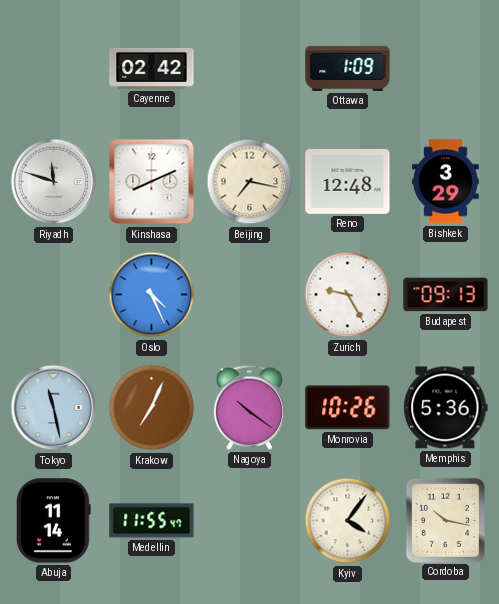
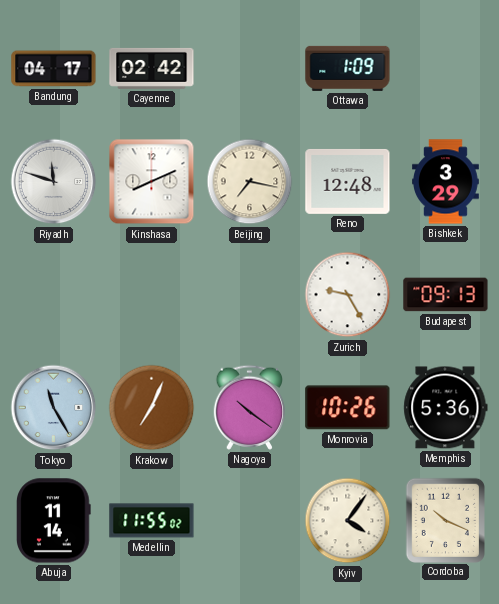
Bandung: none -> 04:17 (54, 69)
Oslo: 4:26 -> none (152, 295)
Tokyo: 11:28 -> 11:25 (54, 408)
Medellin: 11:55:47 -> 11:55:02 (152, 521)
Cordoba: 10:17 -> 10:19 (445, 520)
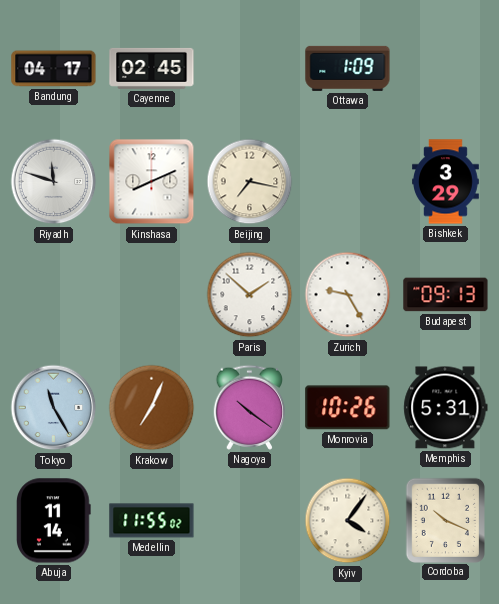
Cayenne: 02:42 -> 02:45 (152, 68)
Reno: 12:48 -> none (348, 181)
Paris: none -> 1:52 (250, 295)
Memphis: 5:36 -> 5:31 (446, 408)
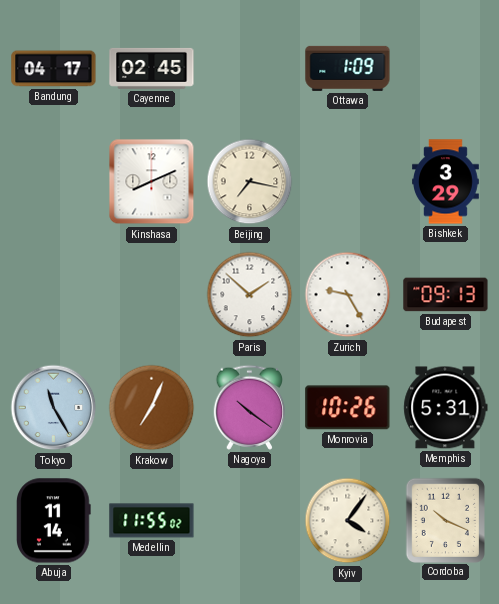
Riyadh: 11:48 -> none (54, 182)
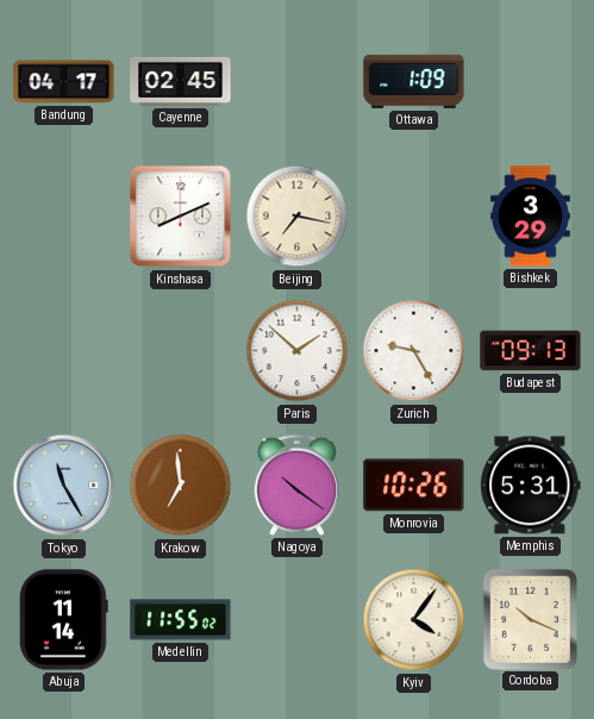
Krakow: 7:04 -> 6:59 (181, 486)
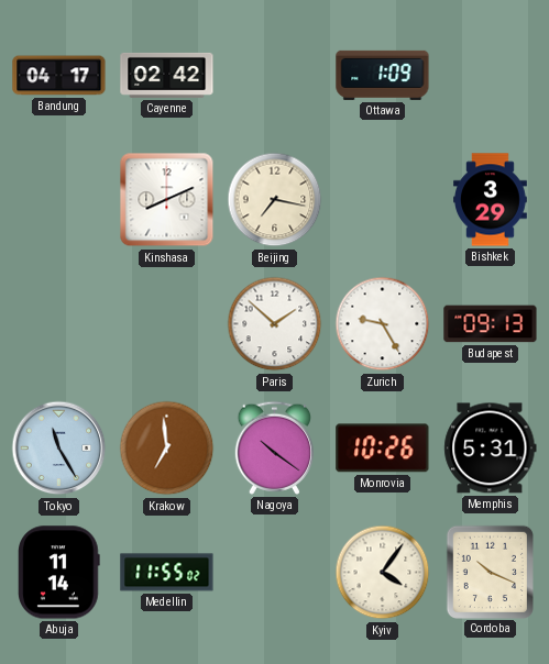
Cayenne: 02:45 -> 02:42 (167, 75)
